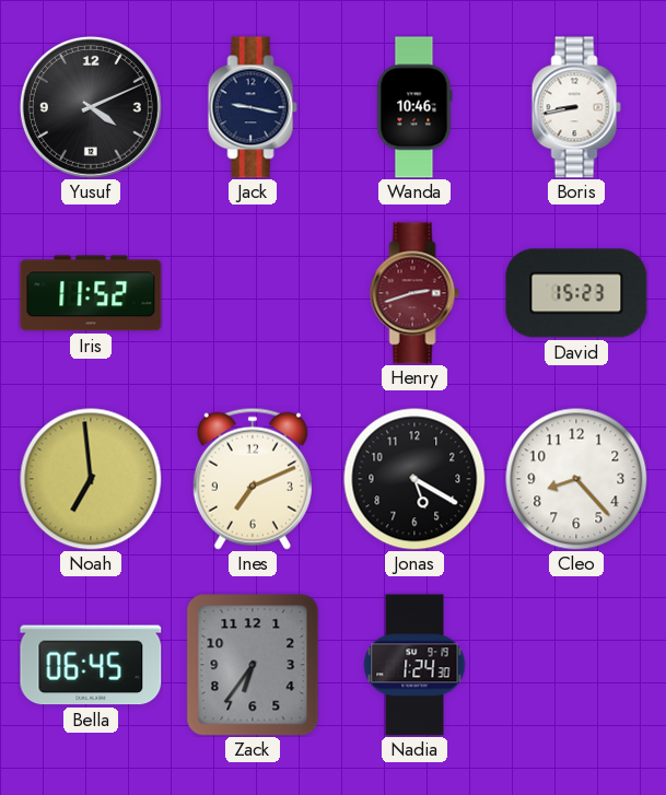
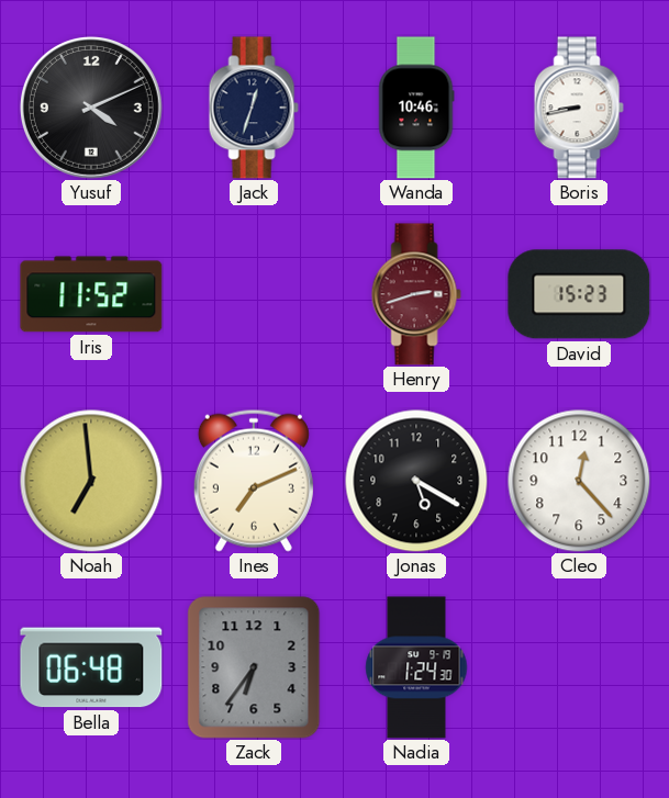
Jack: 9:17 -> 12:33 (254, 108)
Cleo: 8:23 -> 12:23 (579, 481)
Bella: 06:45 -> 06:48 (91, 667)
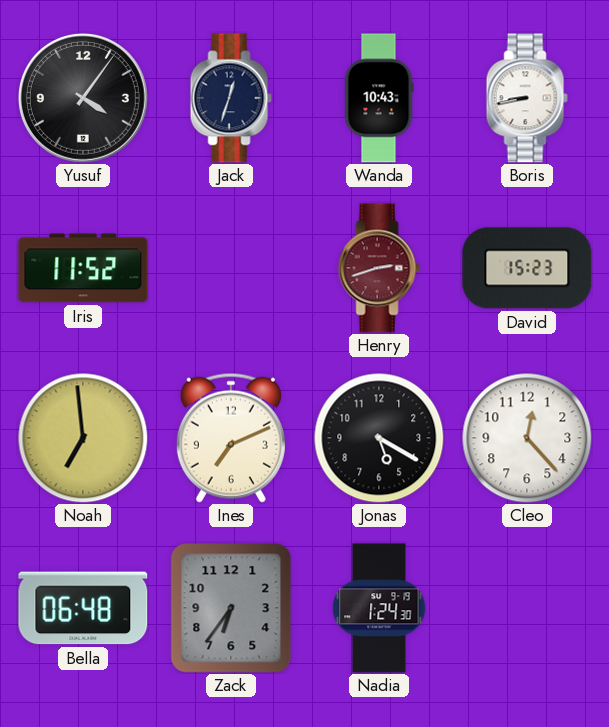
Yusuf: 4:11 -> 4:06 (83, 98)
Wanda: 10:46 -> 10:43 (379, 98)
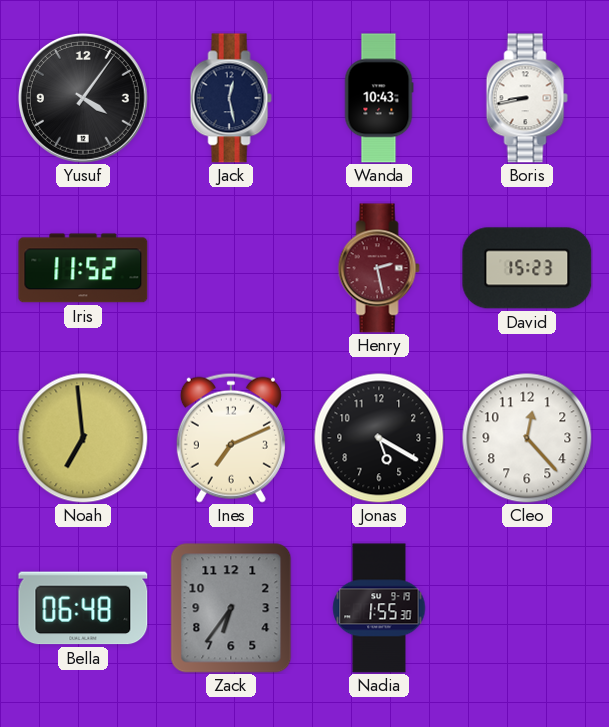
Jack: 12:33 -> 12:28 (231, 98)
Henry: 2:42 -> 2:28 (379, 268)
Nadia: 1:24 -> 1:55 (379, 608)
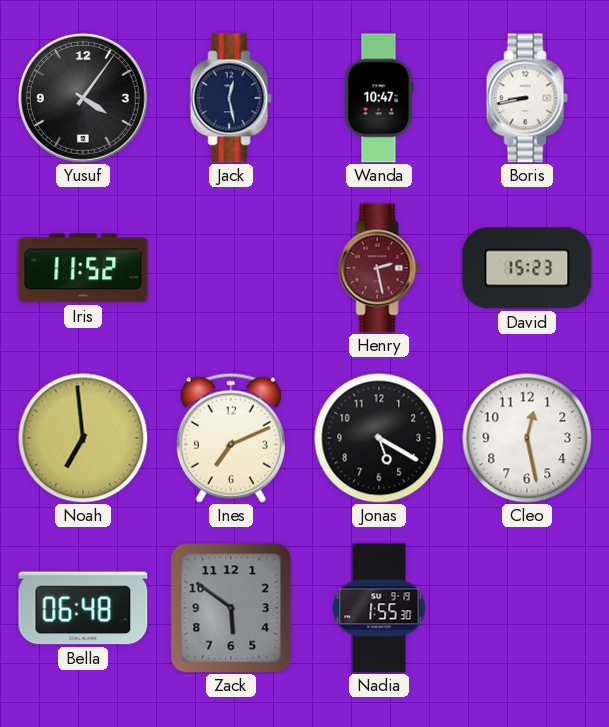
Wanda: 10:43 -> 10:47 (379, 98)
Cleo: 12:23 -> 12:28 (527, 438)
Zack: 6:36 -> 5:51 (231, 608)
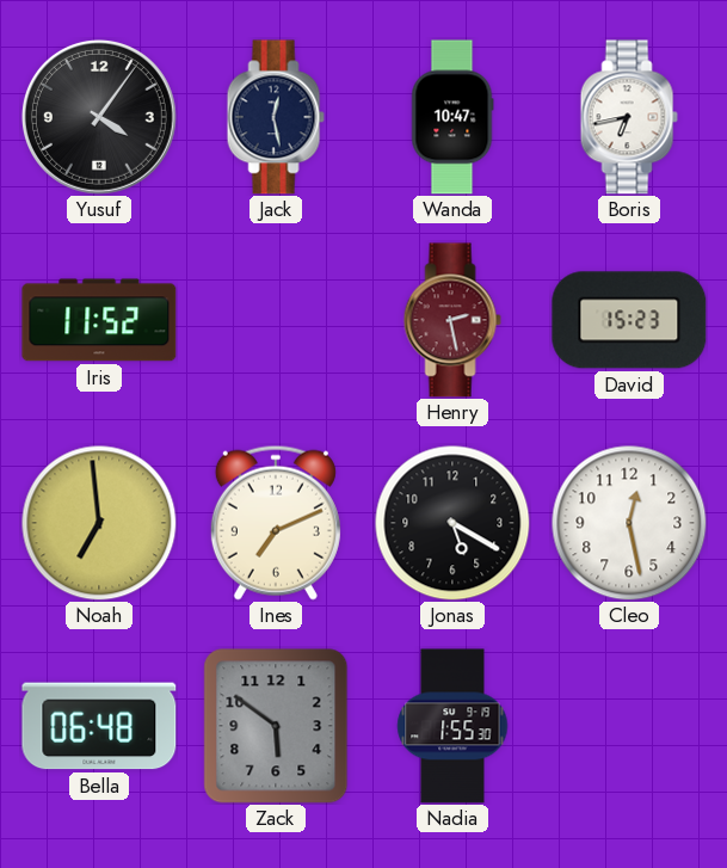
Boris: 8:43 -> 6:43 (629, 117)
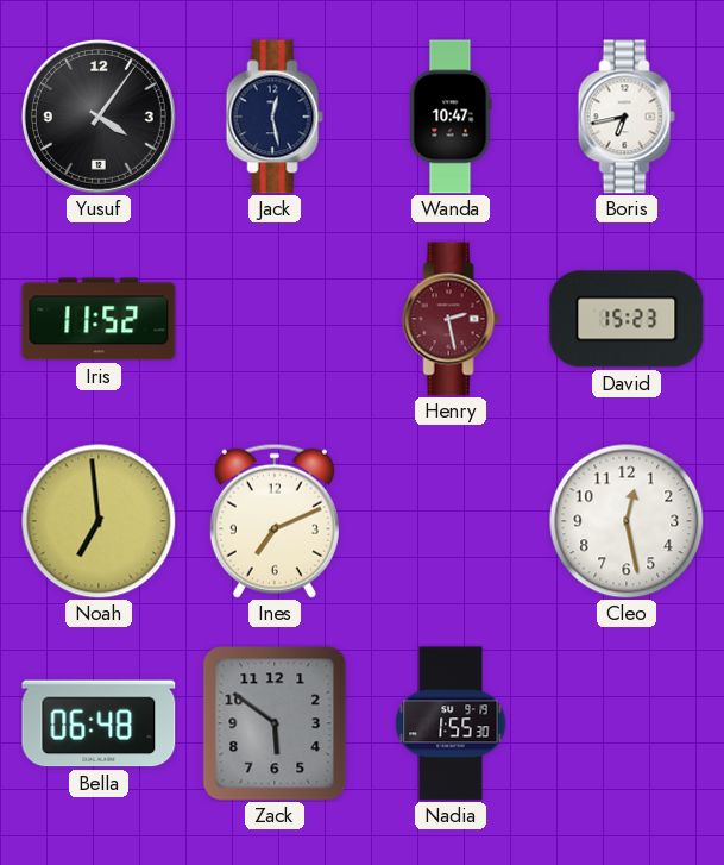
Jonas: 5:20 -> none (452, 523)
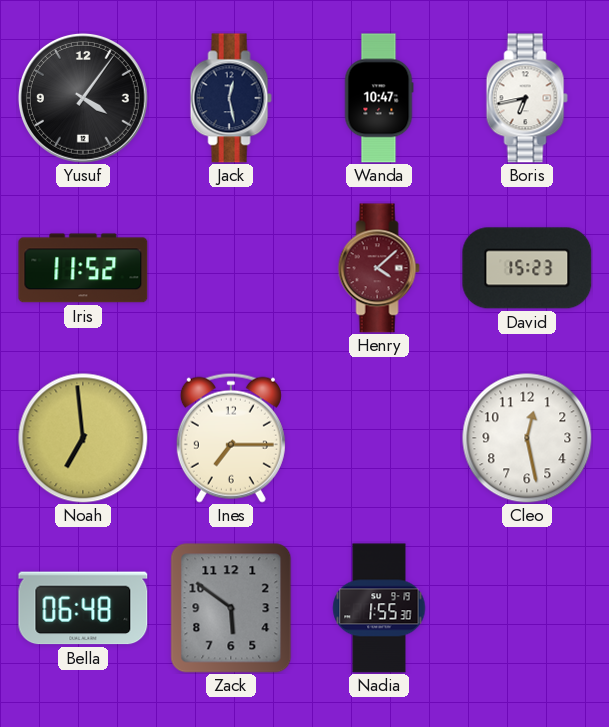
Henry: 2:28 -> 4:08 (379, 268)
Ines: 7:11 -> 7:15 (231, 438)
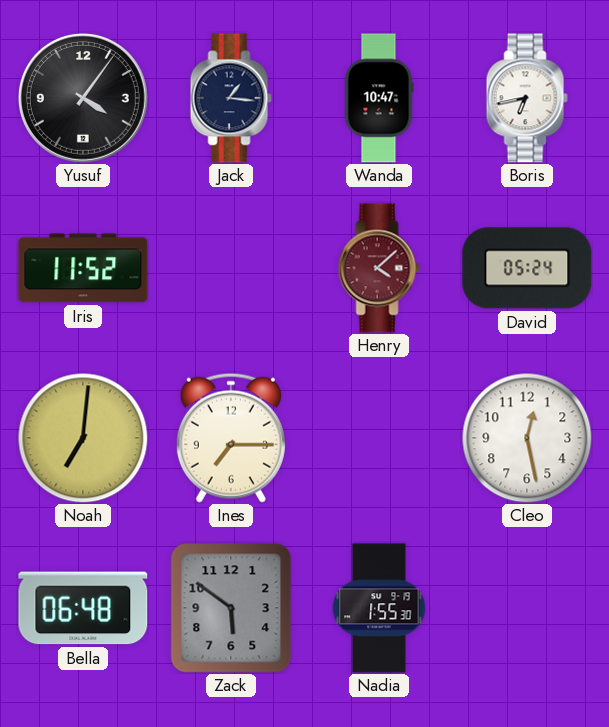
Jack: 12:28 -> 1:16 (231, 98)
David: 15:23 -> 05:24 (527, 268)
Noah: 6:59 -> 7:01 (83, 438)
